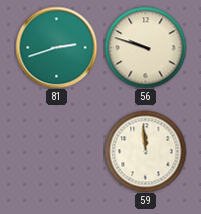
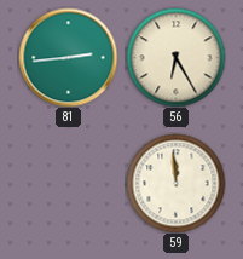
81: 2:42 -> 2:44 (68, 57)
56: 9:48 -> 6:25 (175, 57)
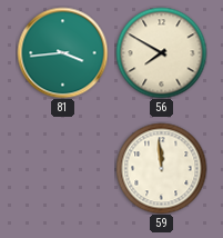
81: 2:44 -> 3:44 (62, 52)
56: 6:25 -> 7:50 (161, 52)
